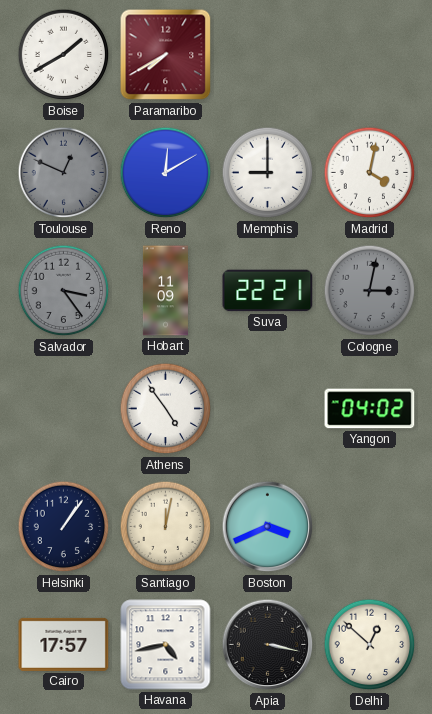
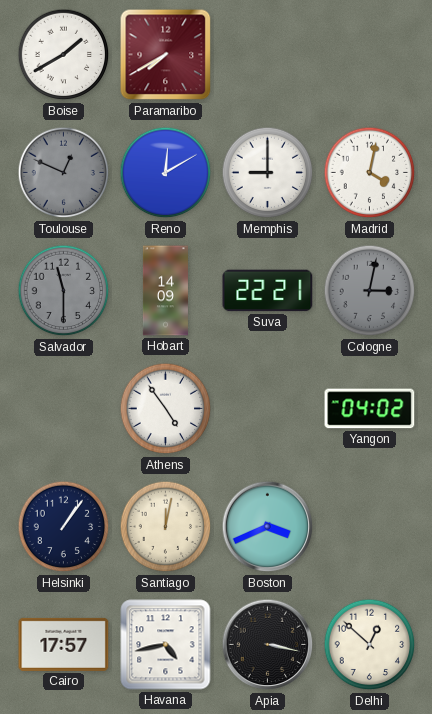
Salvador: 3:24 -> 11:30 (64, 291)
Hobart: 11:09 -> 14:09 (165, 291)
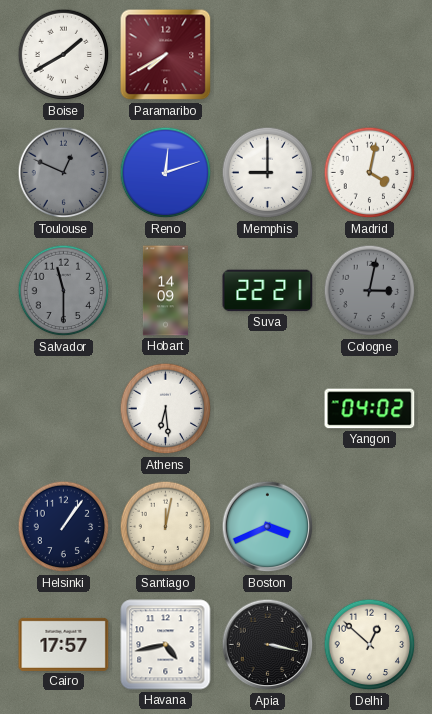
Reno: 12:10 -> 12:12 (166, 173)
Athens: 4:54 -> 6:29 (166, 409)
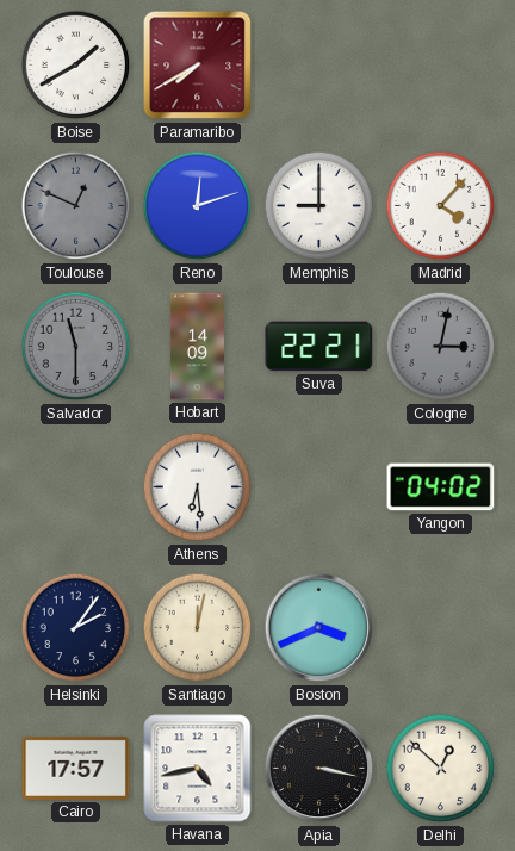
Madrid: 4:02 -> 4:07 (441, 206)
Helsinki: 1:06 -> 2:06 (76, 628)
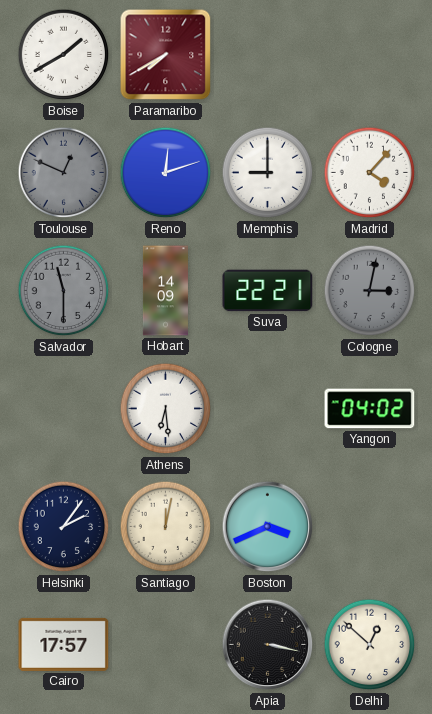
Havana: 4:43 -> none (198, 769)
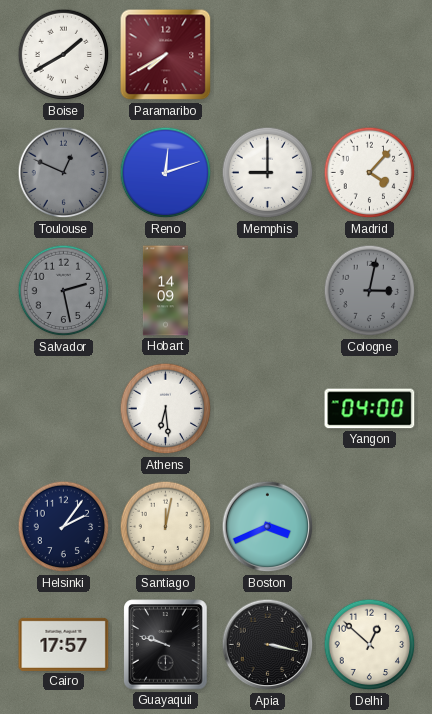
Salvador: 11:30 -> 2:28 (64, 291)
Suva: 22:21 -> none (268, 291)
Yangon: 04:02 -> 04:00 (370, 409)
Guayaquil: none -> 9:48 (166, 645)
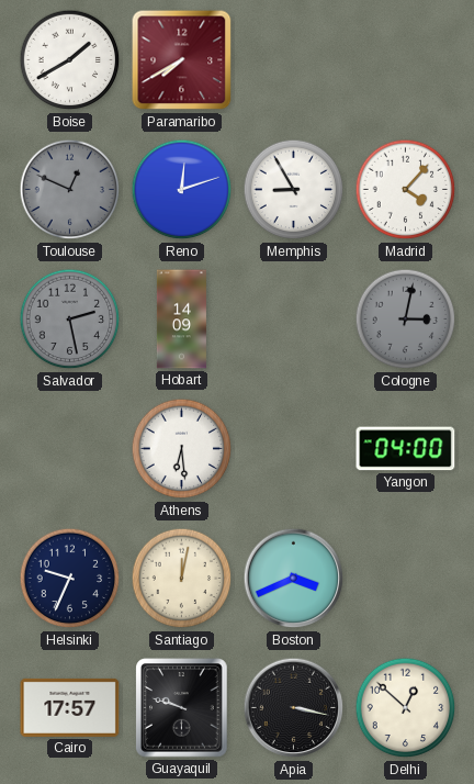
Memphis: 9:00 -> 8:55 (294, 190)
Helsinki: 2:06 -> 9:34 (70, 579)
